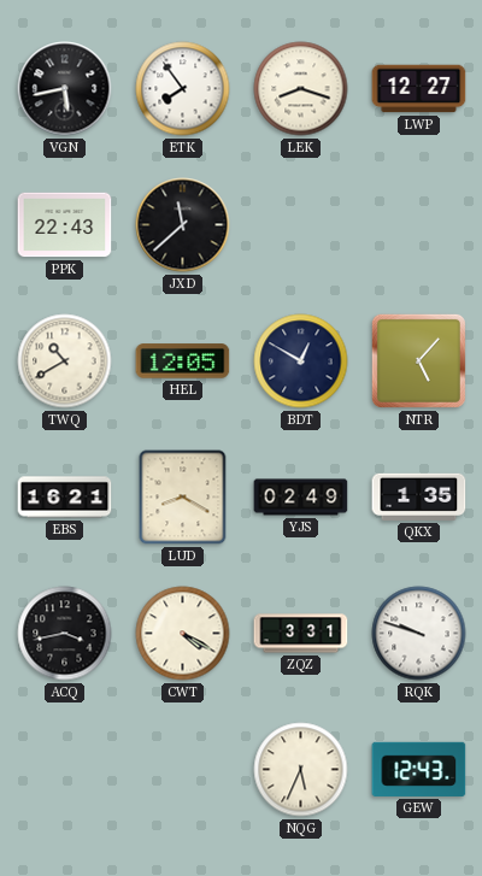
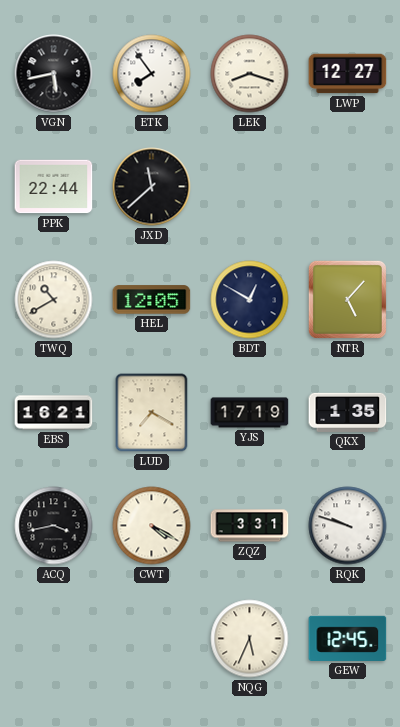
PPK: 22:43 -> 22:44 (54, 187)
LUD: 8:20 -> 7:20 (152, 413)
YJS: 02:49 -> 17:19 (250, 413)
GEW: 12:43 -> 12:45 (348, 638)
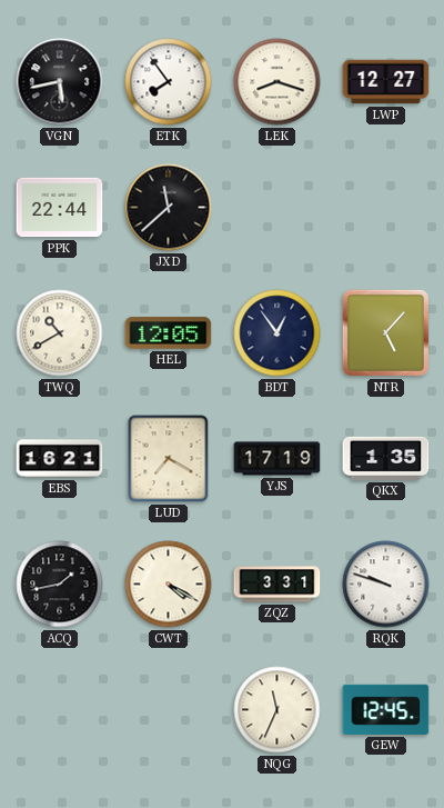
BDT: 12:50 -> 12:54 (277, 333)
ACQ: 3:43 -> 1:43 (60, 585)
NQG: 5:34 -> 11:34 (277, 710)
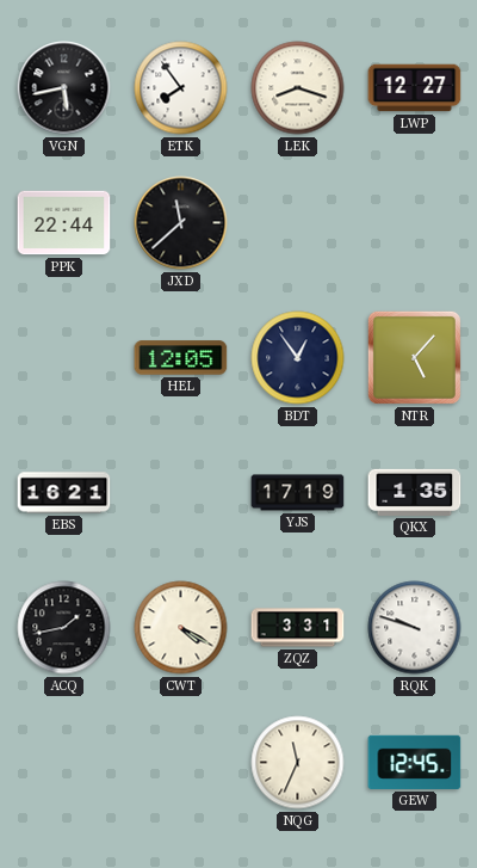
TWQ: 10:40 -> none (60, 333)
LUD: 7:20 -> none (169, 459)
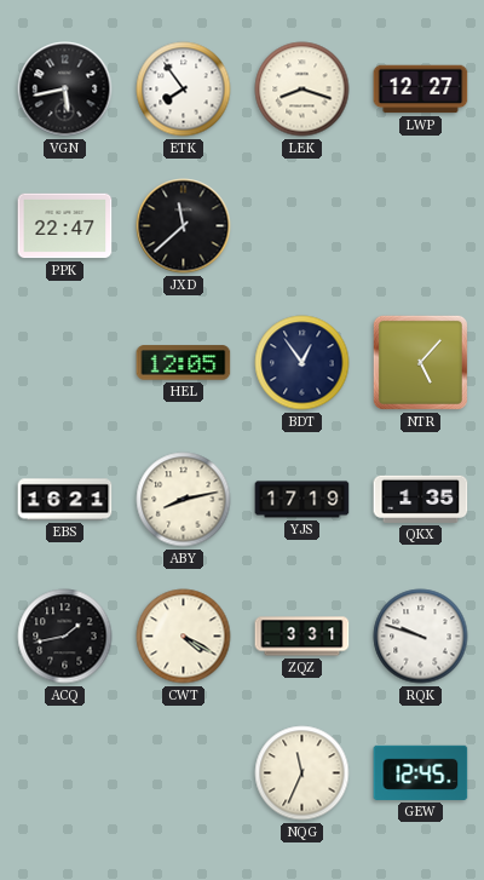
PPK: 22:44 -> 22:47 (65, 226)
ABY: none -> 8:13 (184, 500)
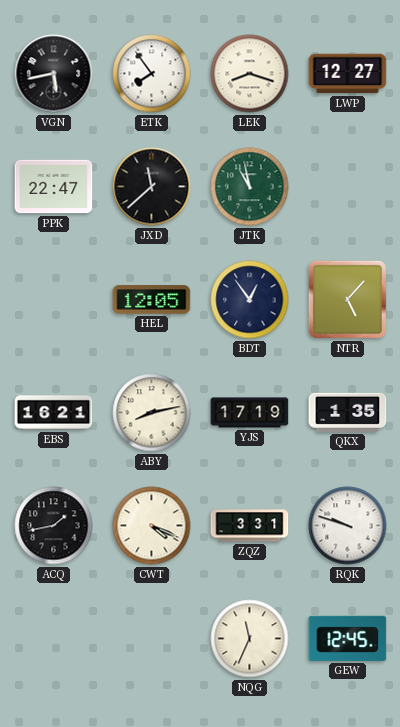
JTK: none -> 10:58 (250, 187)
CWT: 4:20 -> 4:19 (152, 526)
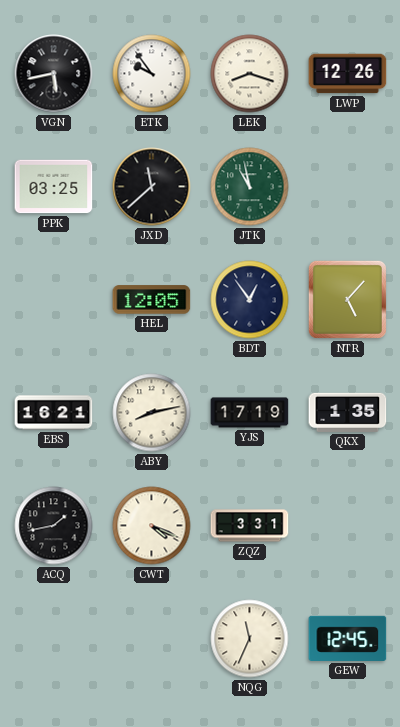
ETK: 7:54 -> 9:54 (152, 74)
LWP: 12:27 -> 12:26 (348, 74)
PPK: 22:47 -> 03:25 (54, 187)
RQK: 9:48 -> none (348, 526)
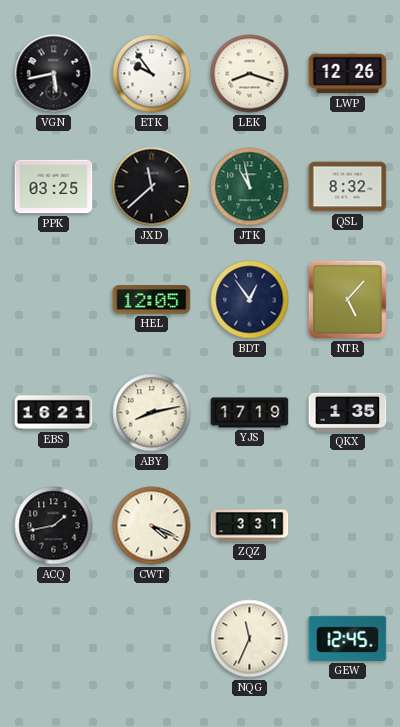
QSL: none -> 8:32 (348, 187)
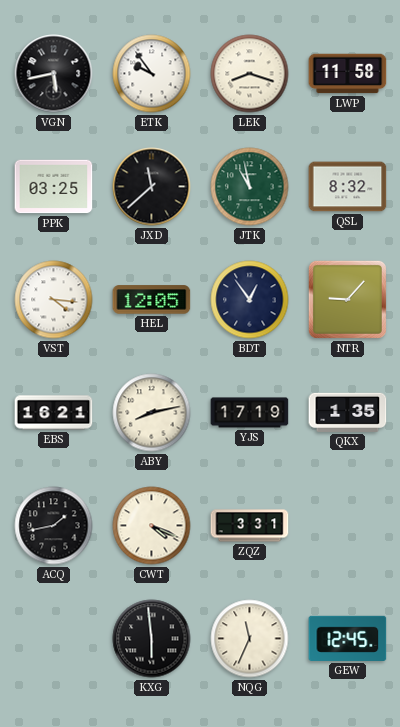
LWP: 12:26 -> 11:58 (348, 74)
VST: none -> 4:16 (54, 300)
NTR: 5:07 -> 9:07 (347, 299)
KXG: none -> 5:59 (152, 639)
